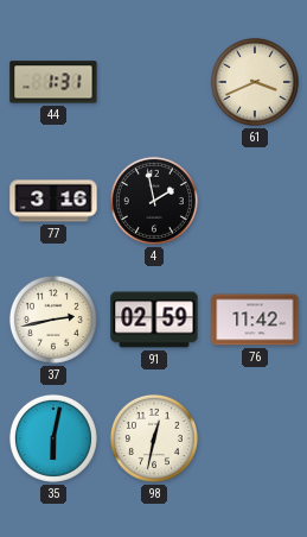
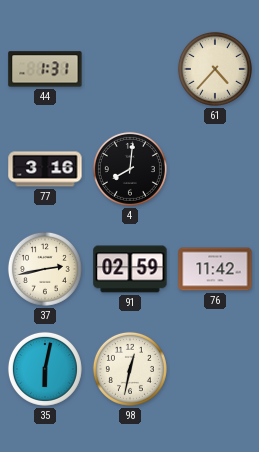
61: 3:41 -> 4:37 (215, 69)
4: 1:58 -> 8:01 (130, 169)
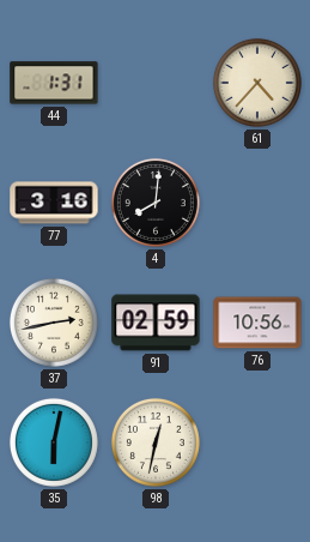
76: 11:42 -> 10:56 (257, 323)
